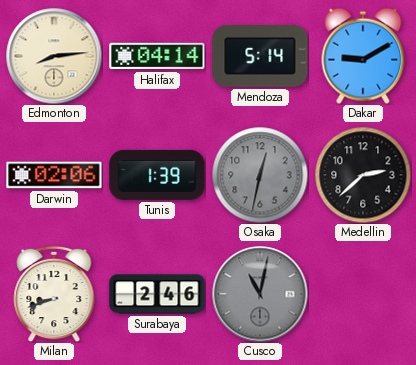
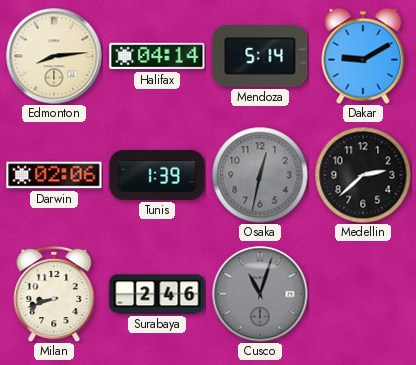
Cusco: 11:02 -> 11:03 (260, 294)
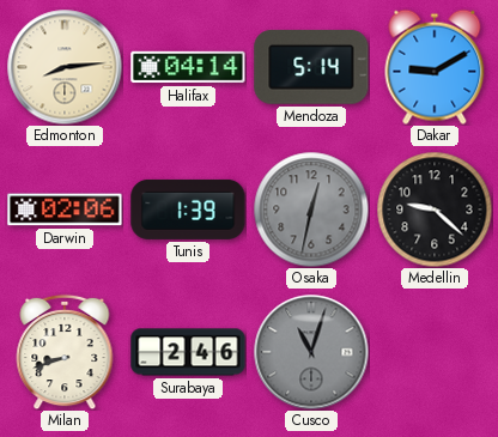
Medellin: 2:38 -> 9:22 (435, 210)
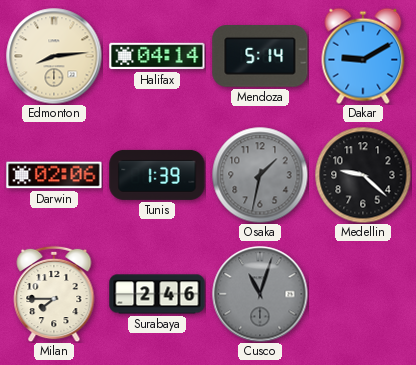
Osaka: 12:32 -> 1:32 (260, 175)
Milan: 8:42 -> 7:45 (54, 294)
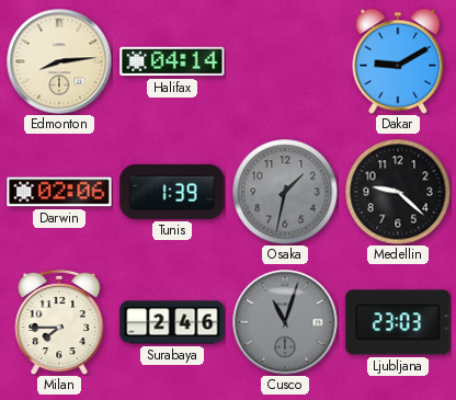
Mendoza: 5:14 -> none (260, 57)
Ljubljana: none -> 23:03 (398, 322)
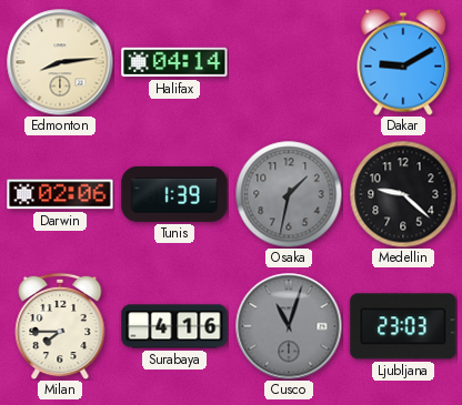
Surabaya: 2:46 -> 4:16 (174, 326)
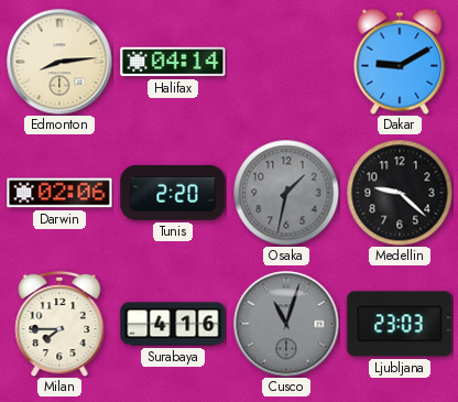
Tunis: 1:39 -> 2:20 (173, 193)
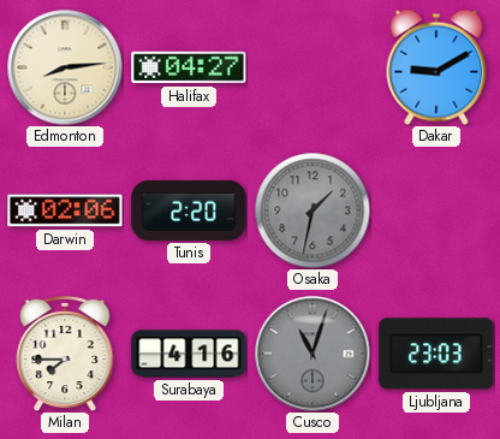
Halifax: 04:14 -> 04:27 (189, 67)
Medellin: 9:22 -> none (400, 193)
